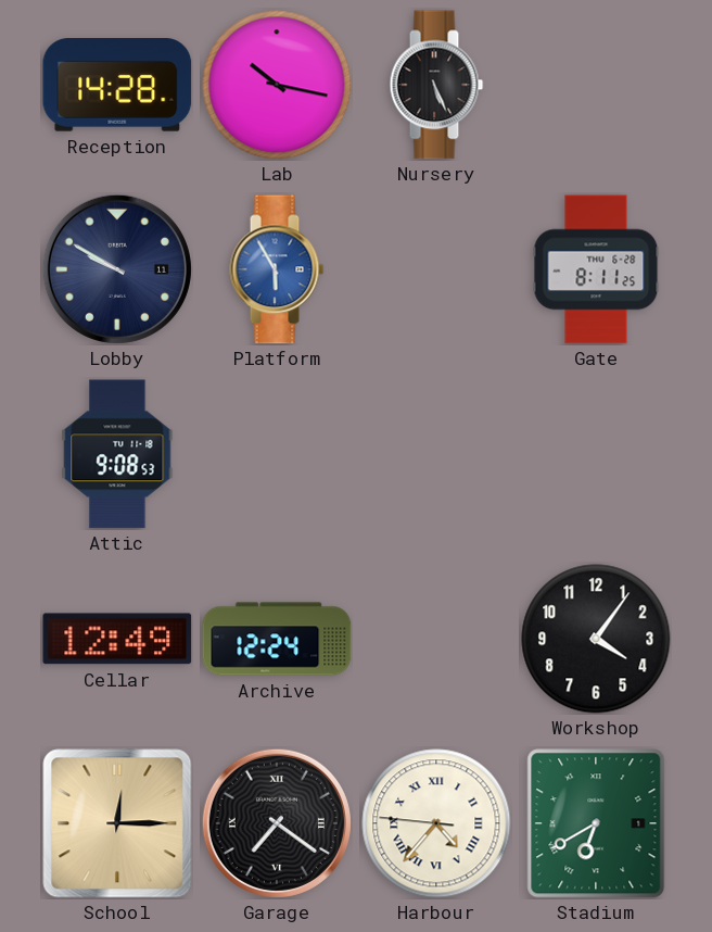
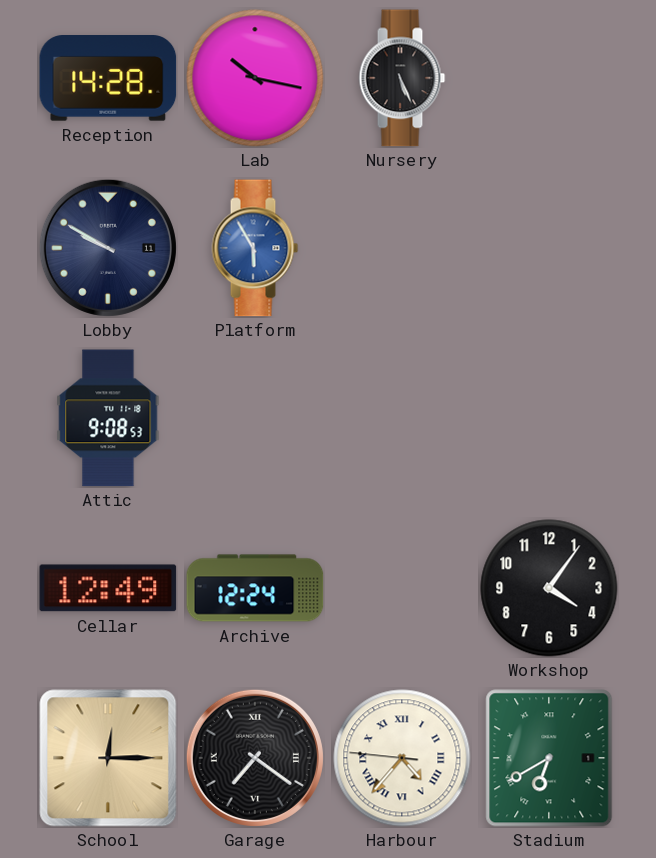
Gate: 8:11 -> none (596, 269)
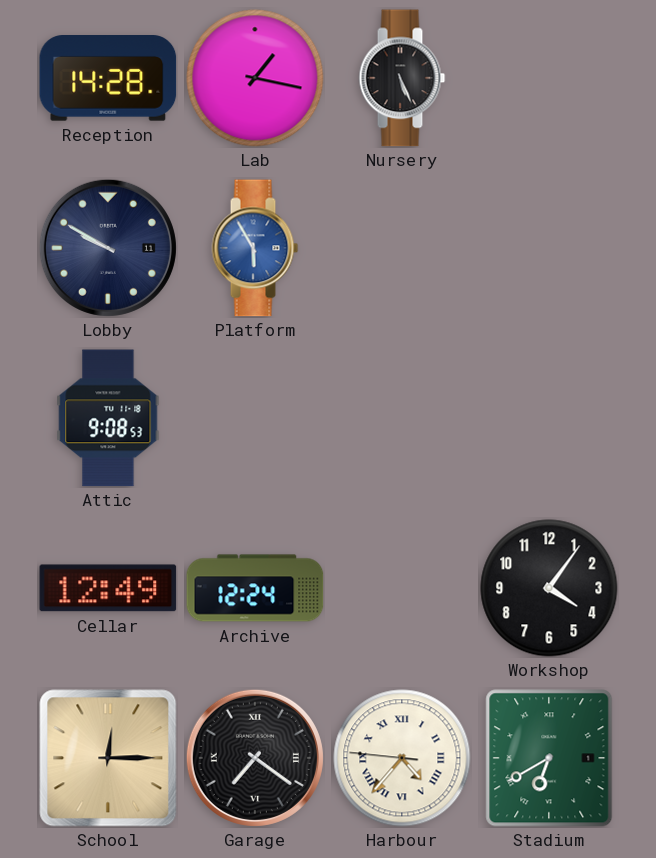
Lab: 10:17 -> 1:17 (255, 78)
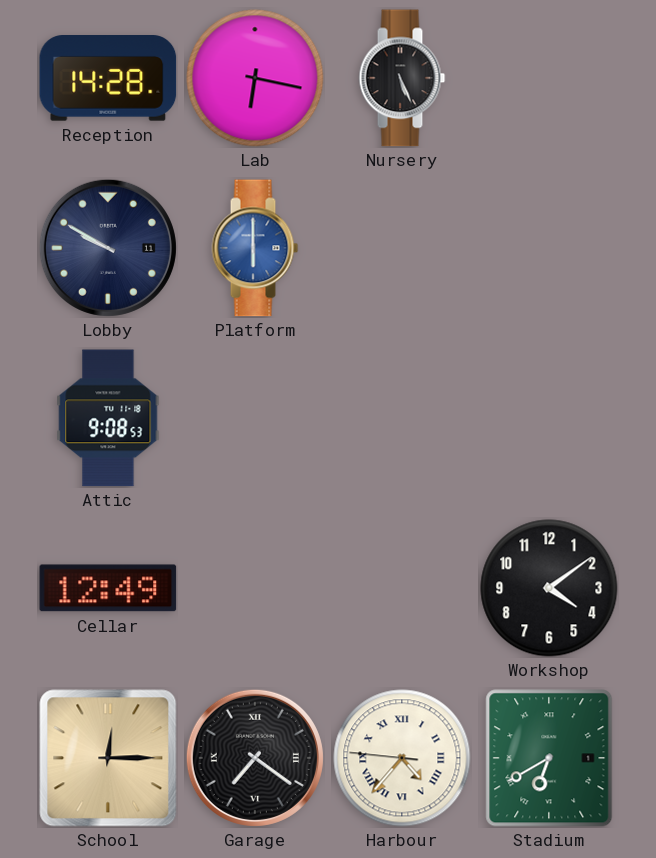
Lab: 1:17 -> 6:17 (255, 78)
Platform: 5:55 -> 6:00 (255, 248)
Archive: 12:24 -> none (255, 588)
Workshop: 4:06 -> 4:09 (549, 588)
